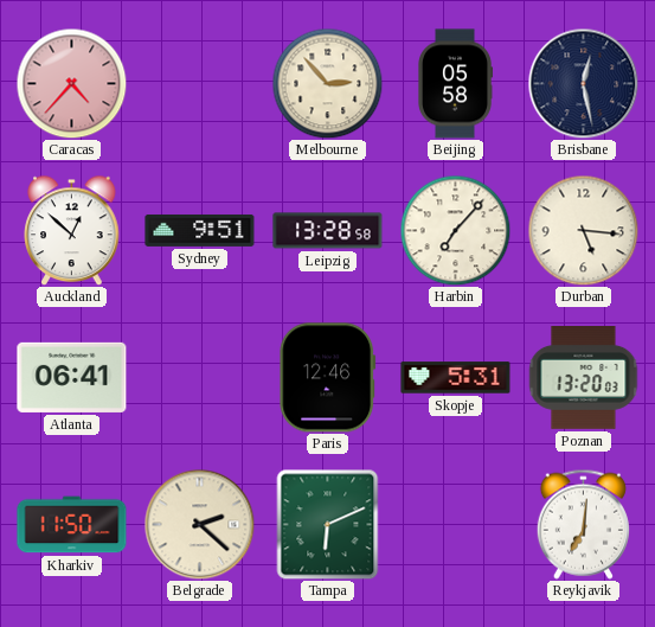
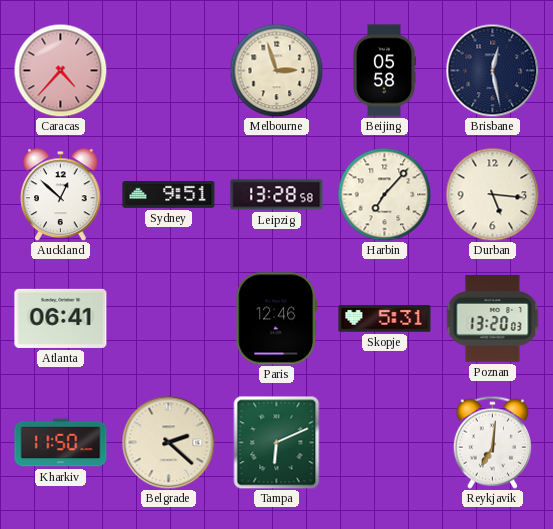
Melbourne: 2:53 -> 2:57 (276, 70)
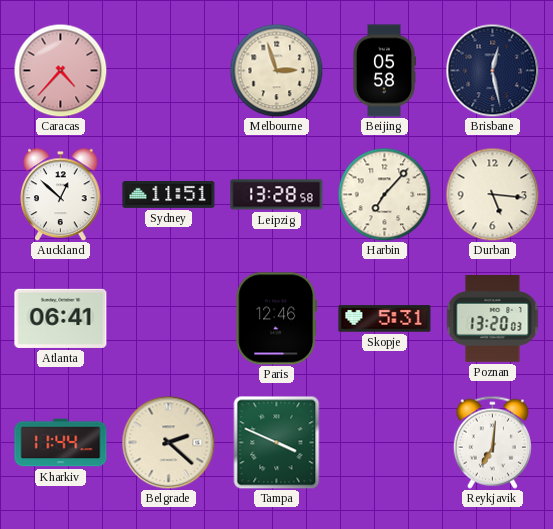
Sydney: 9:51 -> 11:51 (169, 194)
Kharkiv: 11:50 -> 11:44 (61, 443)
Tampa: 6:11 -> 3:49 (277, 442)
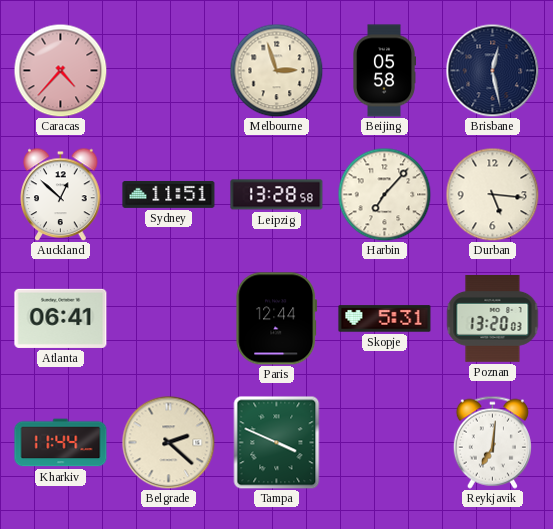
Paris: 12:46 -> 12:44 (277, 319)
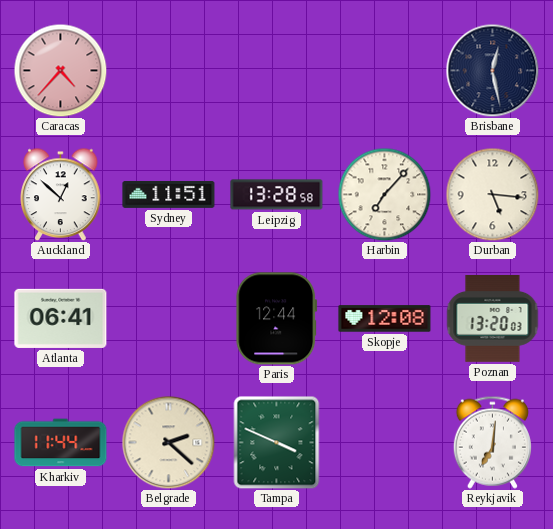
Melbourne: 2:57 -> none (276, 70)
Beijing: 05:58 -> none (384, 71)
Skopje: 5:31 -> 12:08 (385, 319)
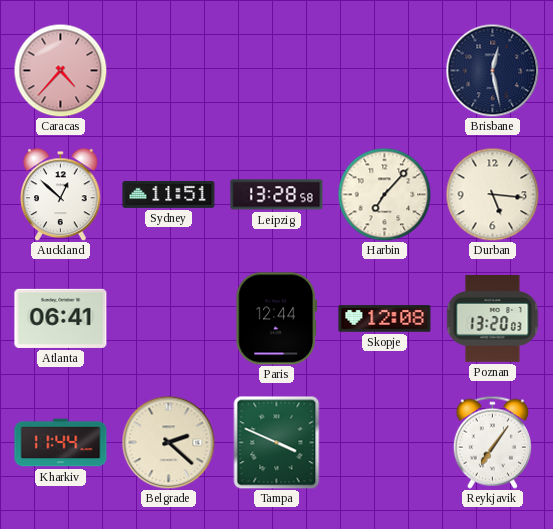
Reykjavik: 7:01 -> 7:06 (492, 442)
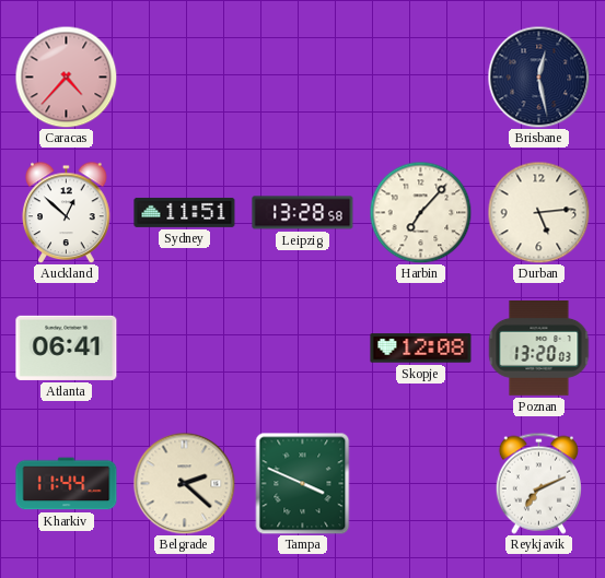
Durban: 5:16 -> 5:14 (538, 212)
Paris: 12:44 -> none (277, 319)
Reykjavik: 7:06 -> 7:11 (538, 483)
